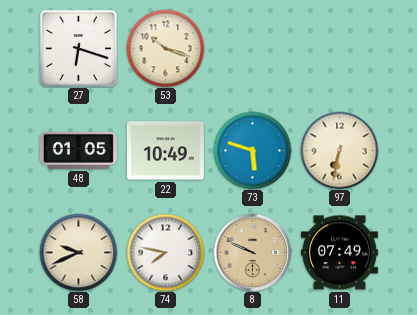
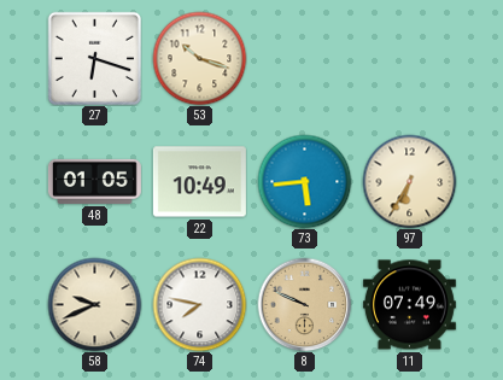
73: 5:48 -> 5:44 (304, 181)
97: 6:32 -> 6:35 (409, 181)
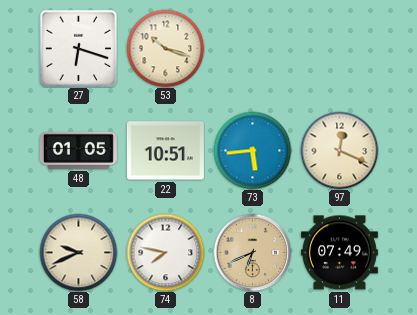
22: 10:49 -> 10:51 (165, 151)
97: 6:35 -> 12:19 (339, 150)
8: 9:49 -> 6:41 (252, 252)
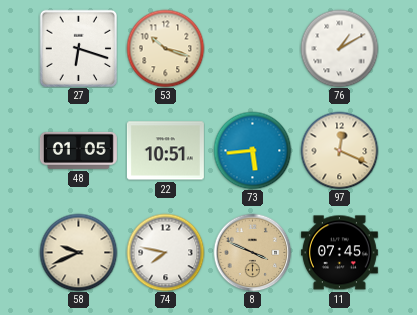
76: none -> 1:10 (339, 48)
8: 6:41 -> 3:49 (252, 252)
11: 07:49 -> 07:45 (339, 253)
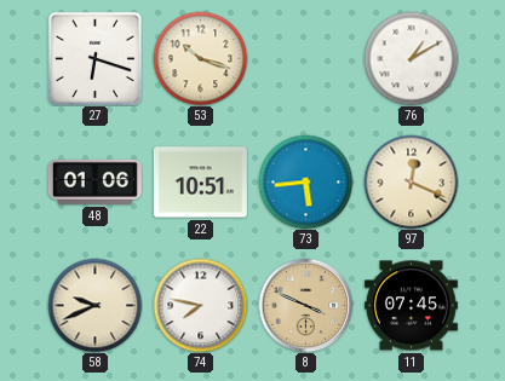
48: 01:05 -> 01:06 (94, 181)
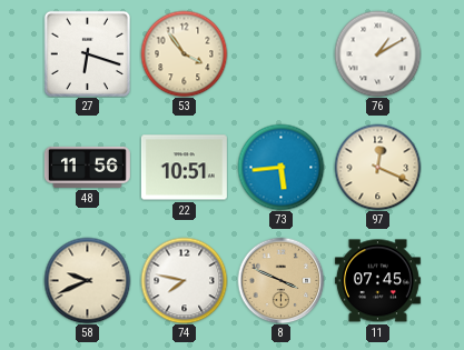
53: 10:18 -> 3:54 (184, 53)
48: 01:06 -> 11:56 (87, 167)
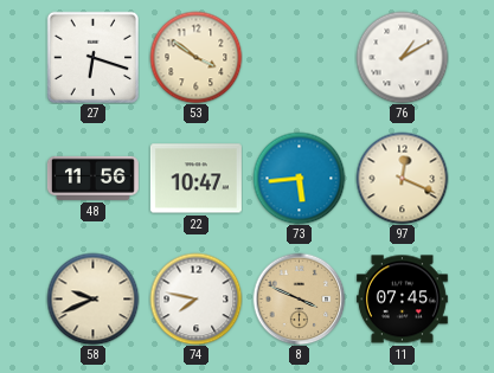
53: 3:54 -> 3:51 (195, 57)
22: 10:51 -> 10:47 (195, 179)
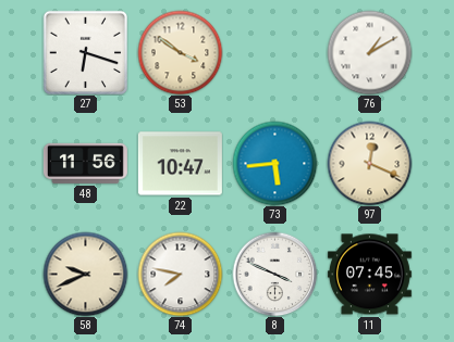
8 dial: champagne -> white (274, 274)
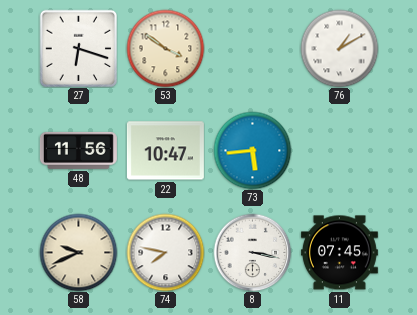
97: 12:19 -> none (369, 163)
8: 3:49 -> 3:17 (252, 252)
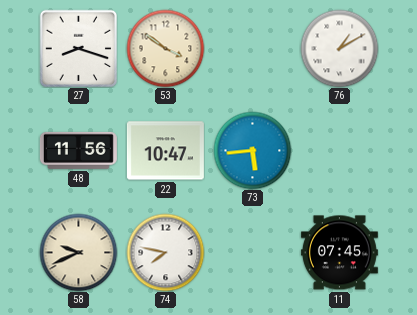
27: 6:18 -> 8:18 (78, 48)
8: 3:17 -> none (252, 252)
